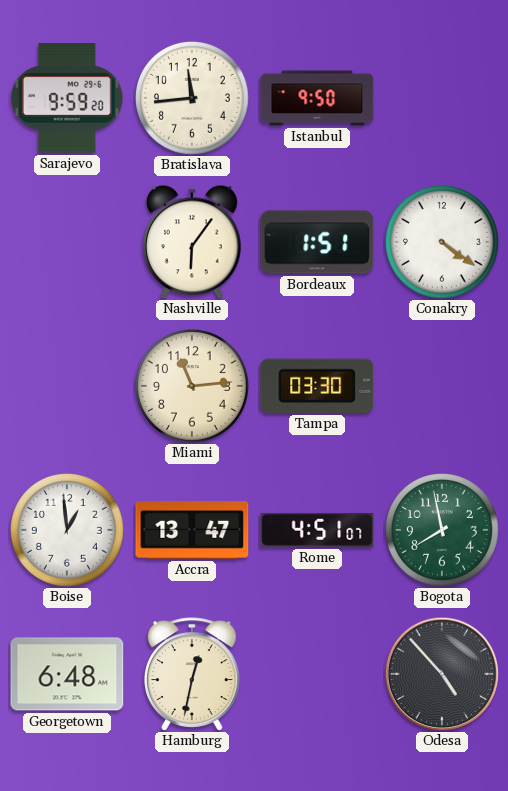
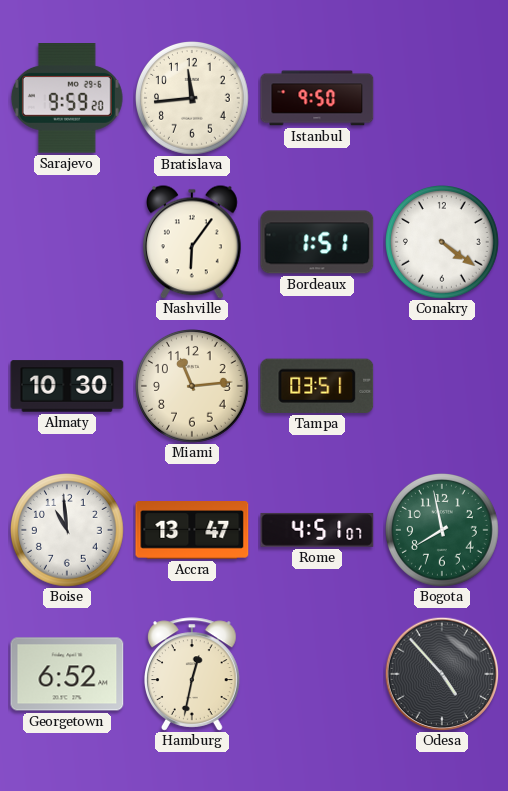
Almaty: none -> 10:30 (67, 386)
Tampa: 03:30 -> 03:51 (317, 386)
Boise: 12:59 -> 10:59 (68, 531)
Georgetown: 6:48 -> 6:52 (67, 674)
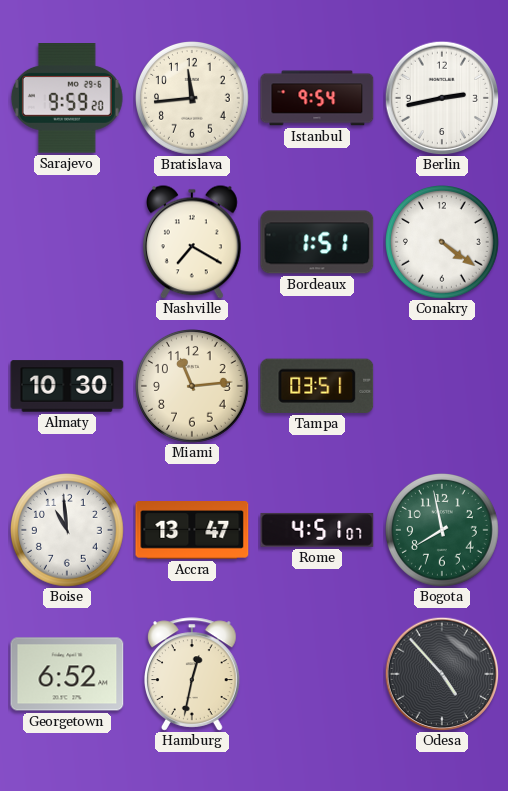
Istanbul: 9:50 -> 9:54 (317, 98)
Berlin: none -> 2:43 (442, 98)
Nashville: 6:06 -> 7:20 (192, 242)
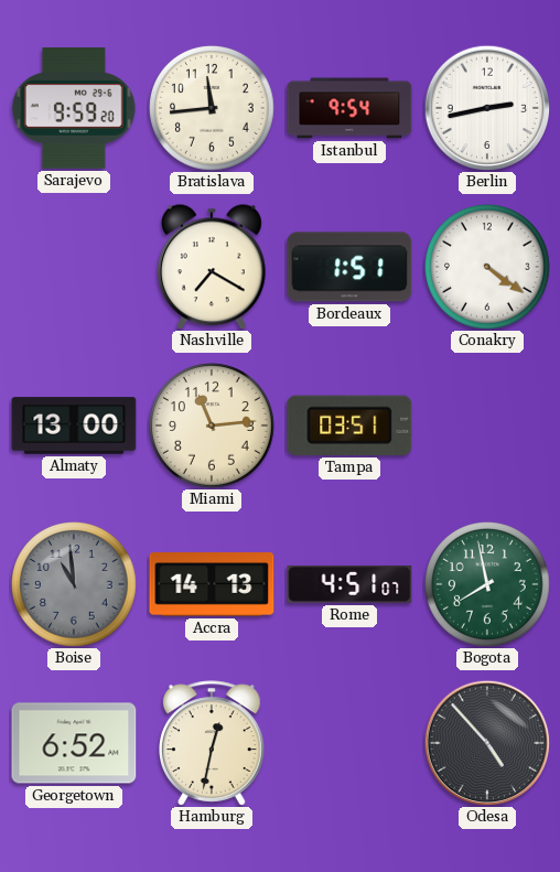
Almaty: 10:30 -> 13:00 (74, 426)
Boise dial: white -> grey (75, 585)
Accra: 13:47 -> 14:13 (212, 585)
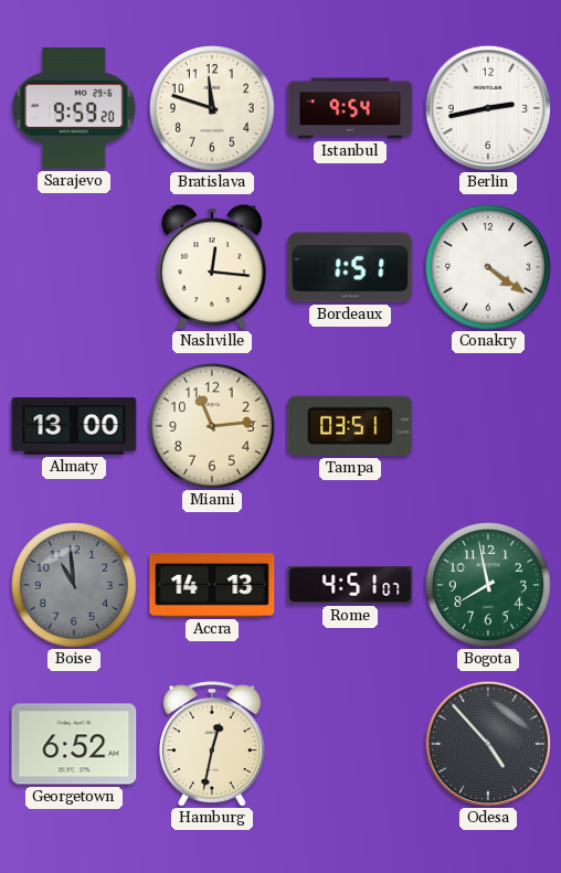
Bratislava: 11:44 -> 11:48 (213, 109)
Nashville: 7:20 -> 12:16 (212, 267)
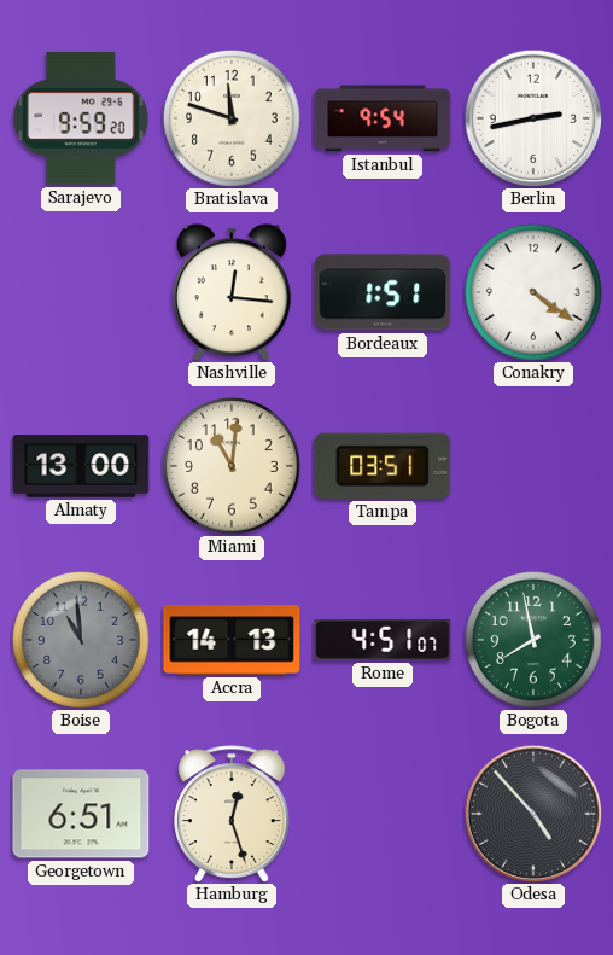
Miami: 11:14 -> 11:01 (233, 467)
Georgetown: 6:52 -> 6:51 (81, 814)
Hamburg: 12:32 -> 12:27 (233, 814)
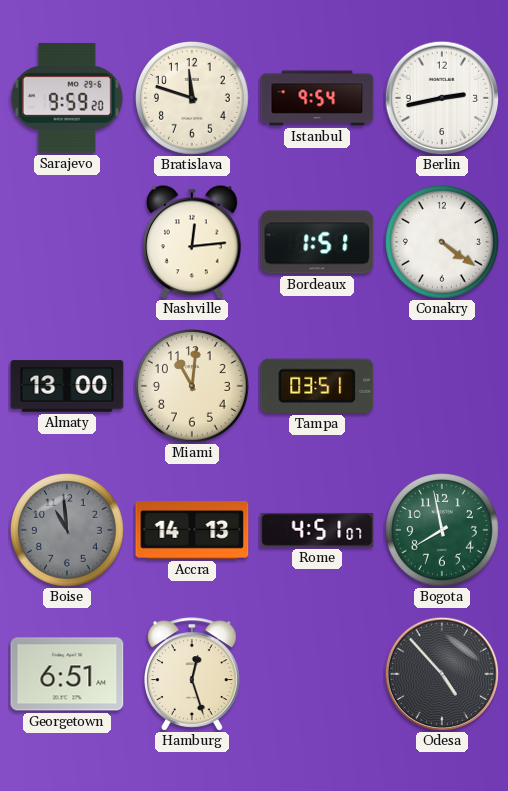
Nashville: 12:16 -> 12:14 (192, 242)
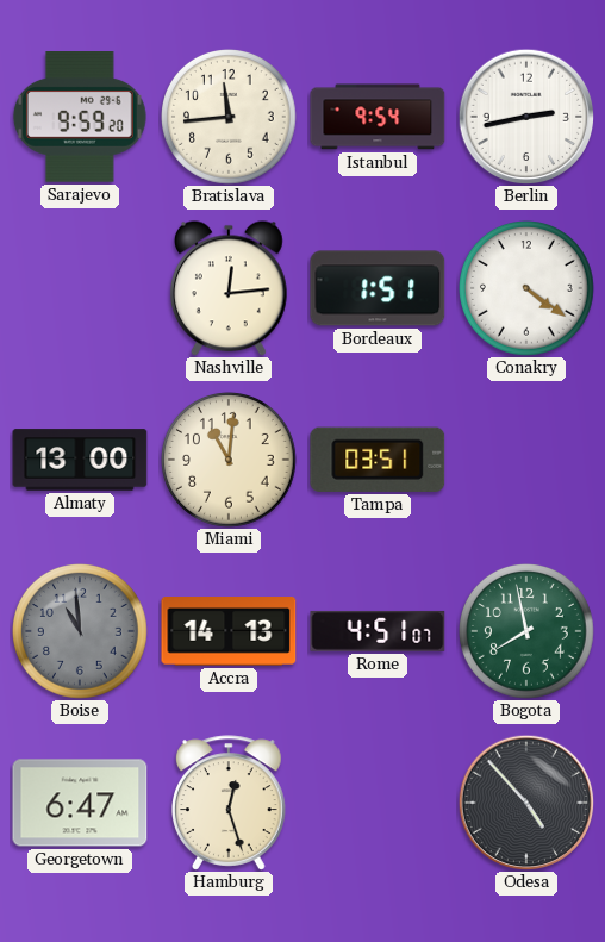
Bratislava: 11:48 -> 11:44 (230, 118)
Georgetown: 6:51 -> 6:47 (80, 803)
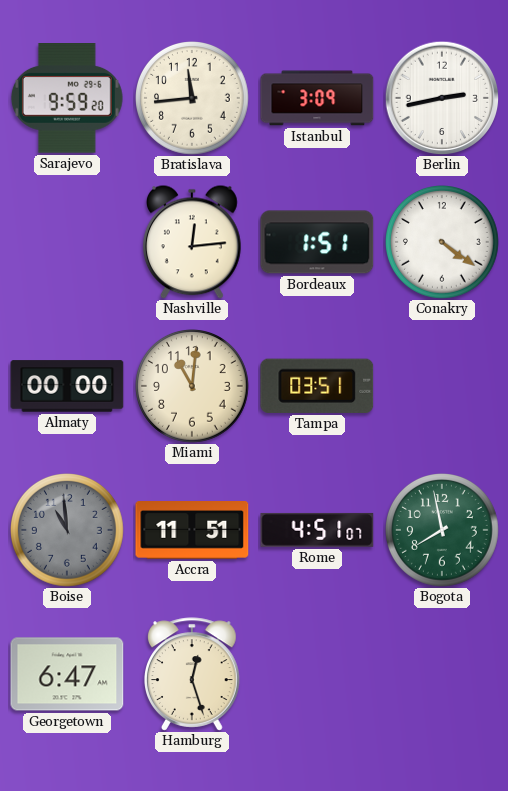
Istanbul: 9:54 -> 3:09 (317, 98)
Almaty: 13:00 -> 00:00 (67, 386)
Accra: 14:13 -> 11:51 (192, 531)
Odesa: 4:53 -> none (526, 803)
